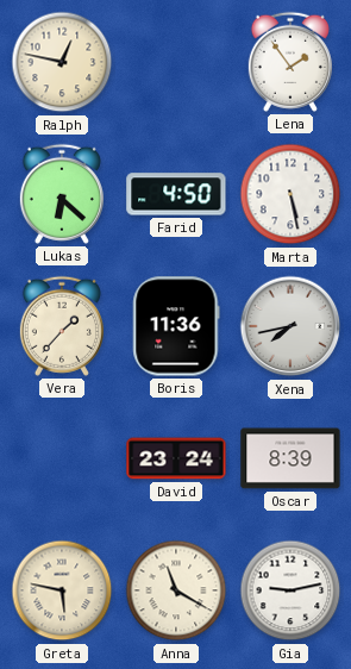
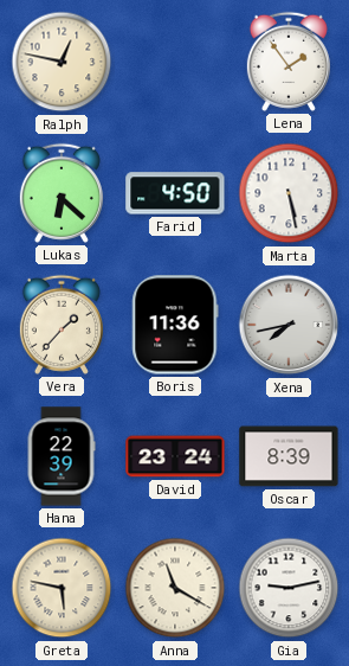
Hana: none -> 22:39 (62, 456)
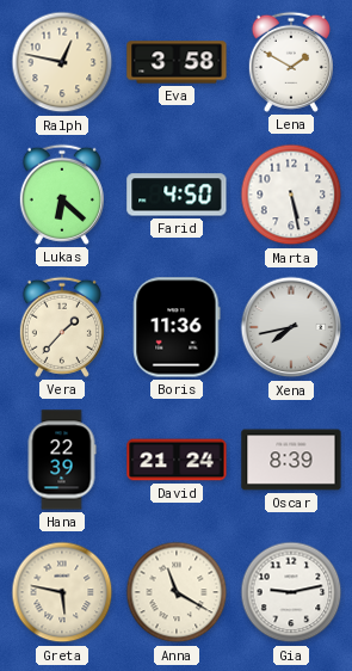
Eva: none -> 3:58 (177, 62)
Lena: 1:54 -> 1:50 (291, 62)
David: 23:24 -> 21:24 (177, 460)
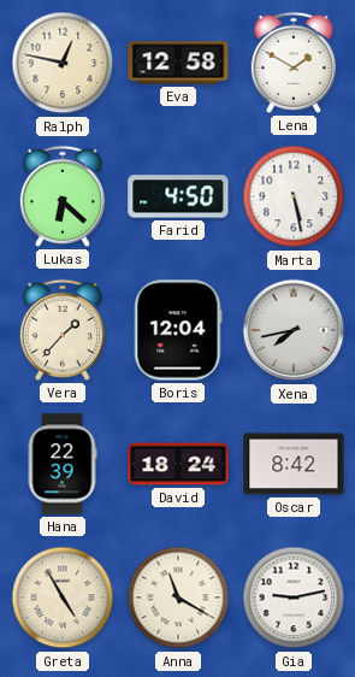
Eva: 3:58 -> 12:58 (178, 63)
Boris: 11:36 -> 12:04 (178, 330)
David: 21:24 -> 18:24 (178, 464)
Oscar: 8:39 -> 8:42 (294, 464)
Greta: 5:47 -> 4:55 (63, 597)
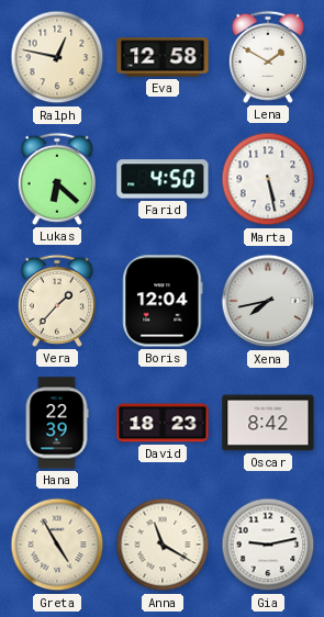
David: 18:24 -> 18:23 (163, 423)
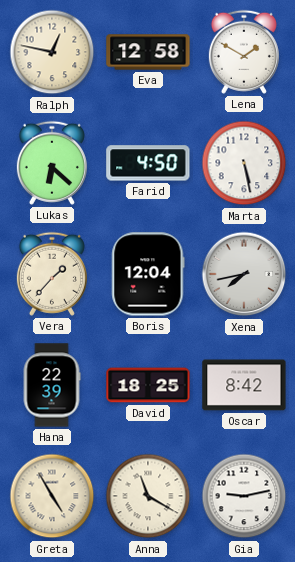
David: 18:23 -> 18:25 (148, 385)
